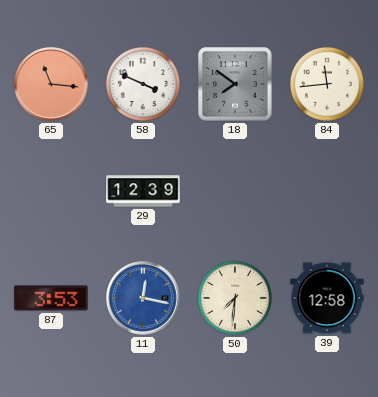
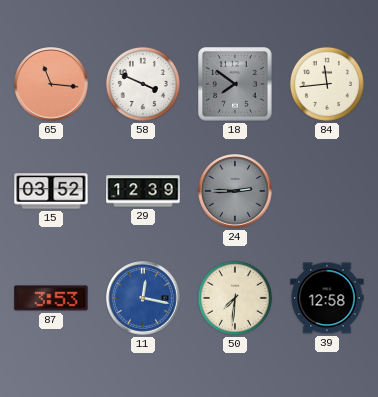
15: none -> 03:52 (51, 191)
24: none -> 2:45 (235, 191)
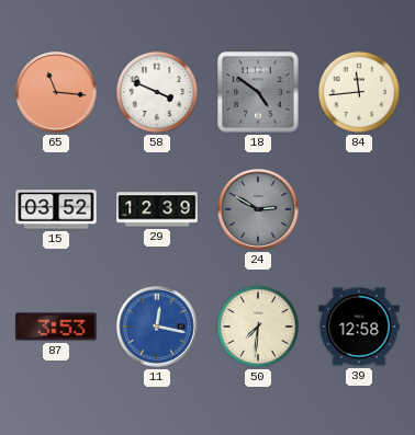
18: 7:51 -> 4:51 (258, 92)
24: 2:45 -> 2:50 (258, 209)
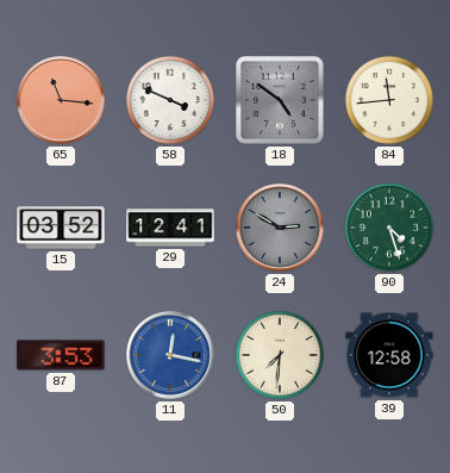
29: 12:39 -> 12:41 (170, 228)
90: none -> 4:27 (389, 228)
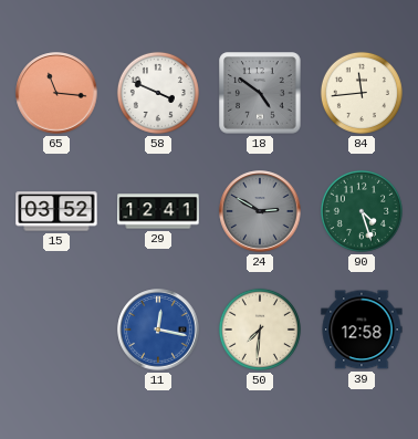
87: 3:53 -> none (61, 355)
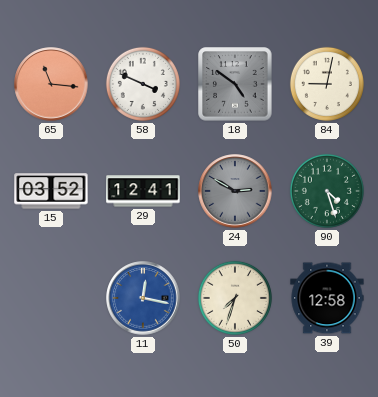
84: 11:44 -> 9:02 (327, 84)
50: 7:31 -> 7:33 (235, 298)
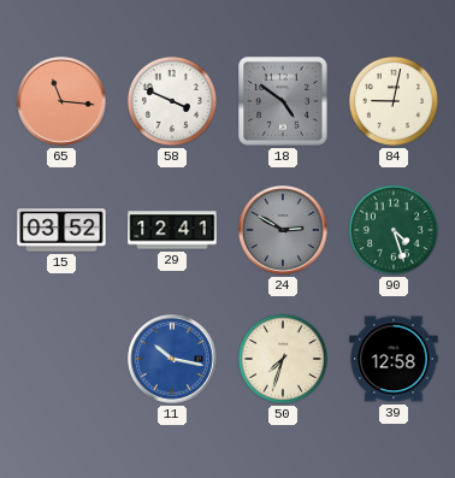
11: 12:17 -> 10:17 (172, 359)
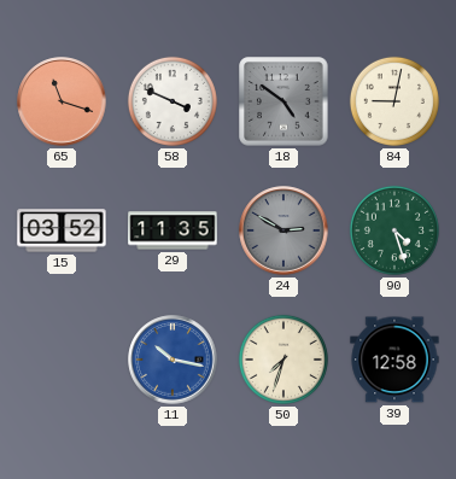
65: 11:16 -> 11:18 (62, 101)
29: 12:41 -> 11:35 (173, 230)
